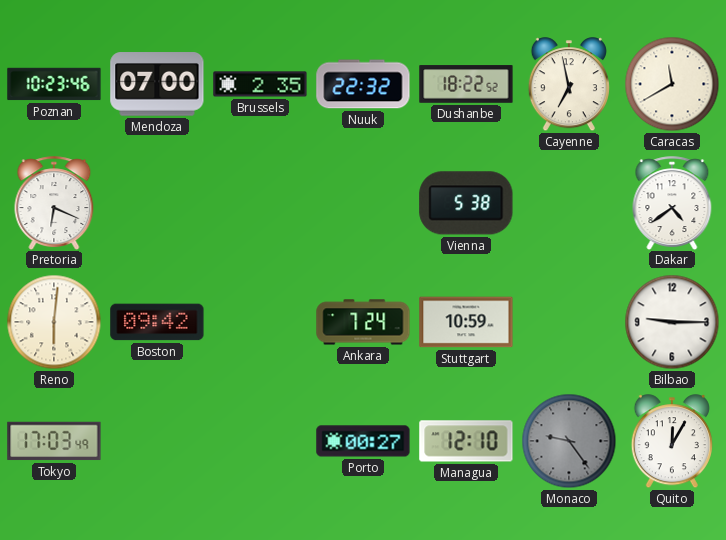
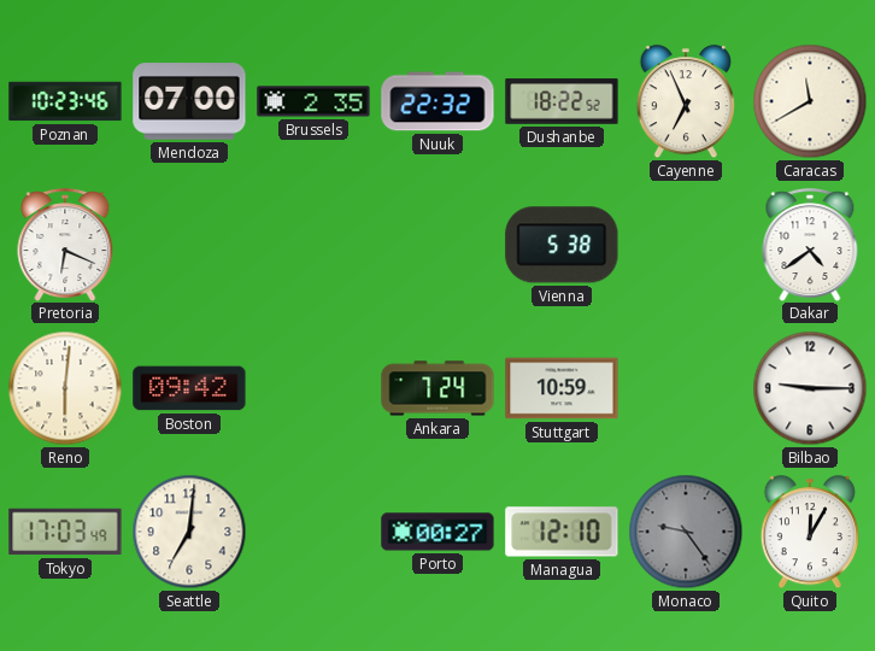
Cayenne: 6:58 -> 6:56 (686, 102)
Seattle: none -> 7:01 (189, 532)
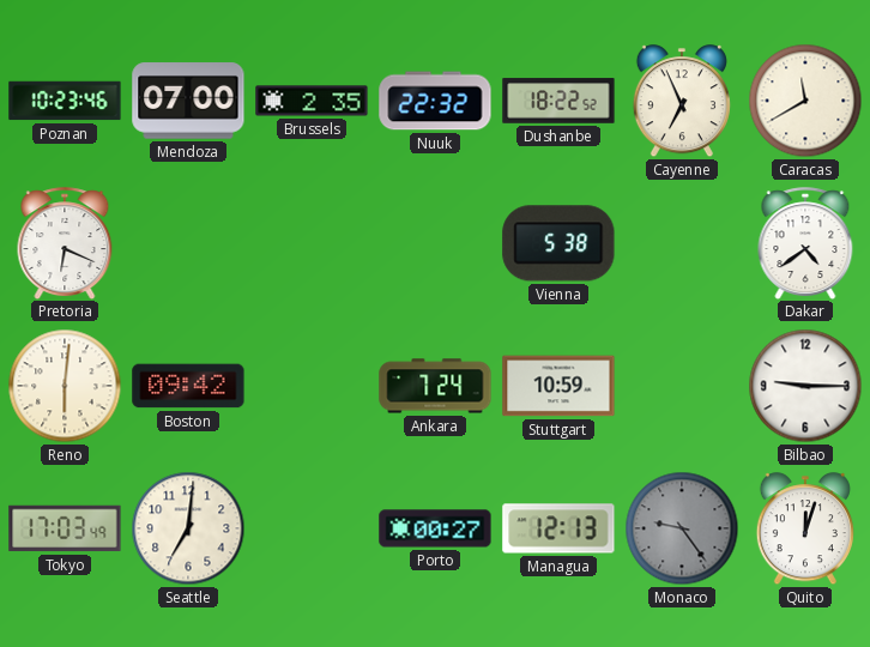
Managua: 12:10 -> 12:13 (558, 528)
Quito: 12:05 -> 12:03 (805, 530)
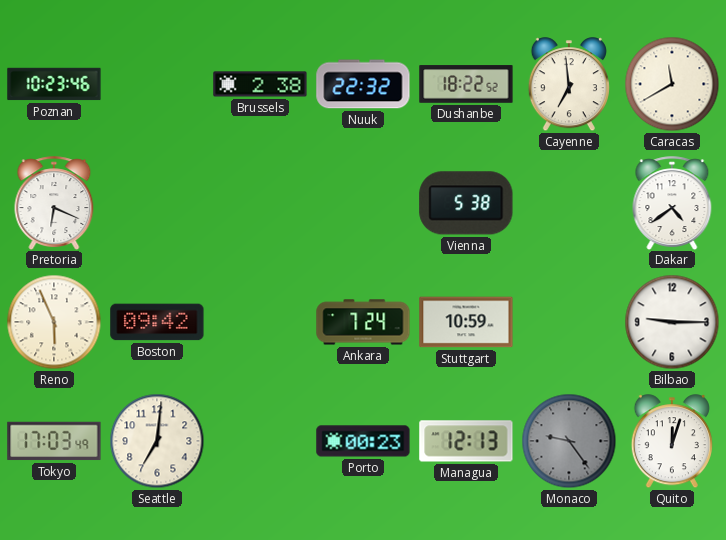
Mendoza: 07:00 -> none (188, 101)
Brussels: 2:35 -> 2:38 (260, 84)
Cayenne: 6:56 -> 6:59 (569, 85)
Reno: 6:01 -> 5:56 (54, 322)
Porto: 00:27 -> 00:23 (363, 441)
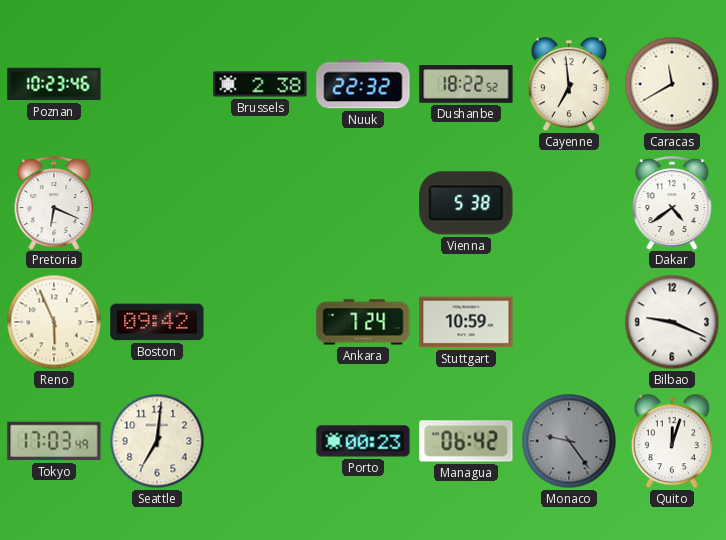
Bilbao: 9:15 -> 9:19 (672, 322)
Managua: 12:13 -> 06:42 (466, 441)
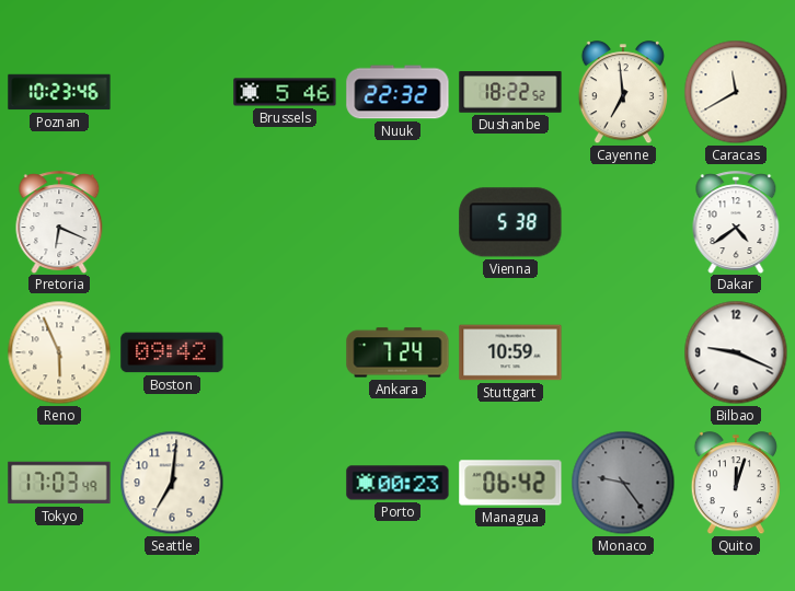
Brussels: 2:38 -> 5:46 (285, 92)
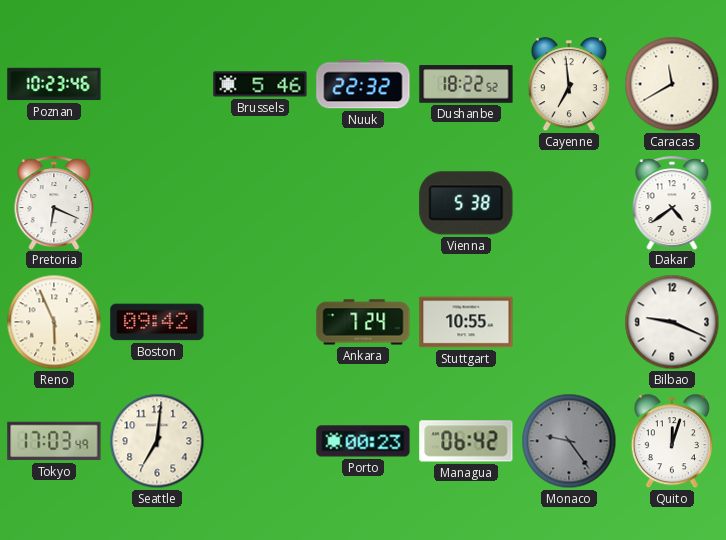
Stuttgart: 10:59 -> 10:55 (466, 322)
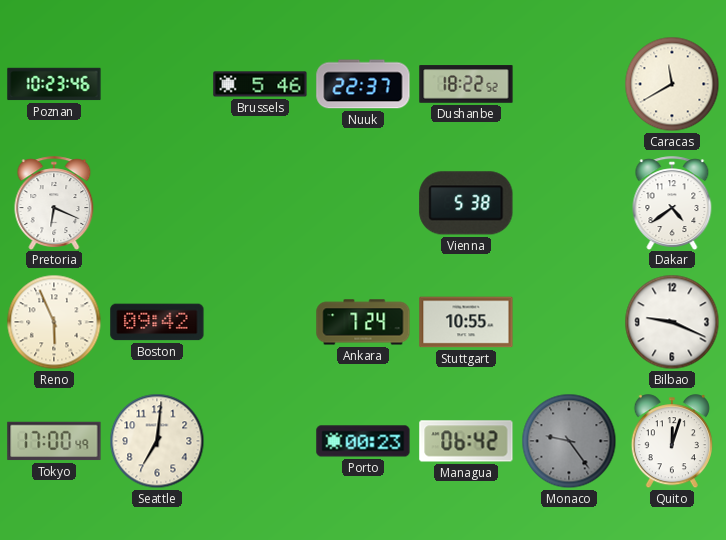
Nuuk: 22:32 -> 22:37 (363, 84)
Cayenne: 6:59 -> none (569, 85)
Tokyo: 17:03 -> 17:00 (54, 441)
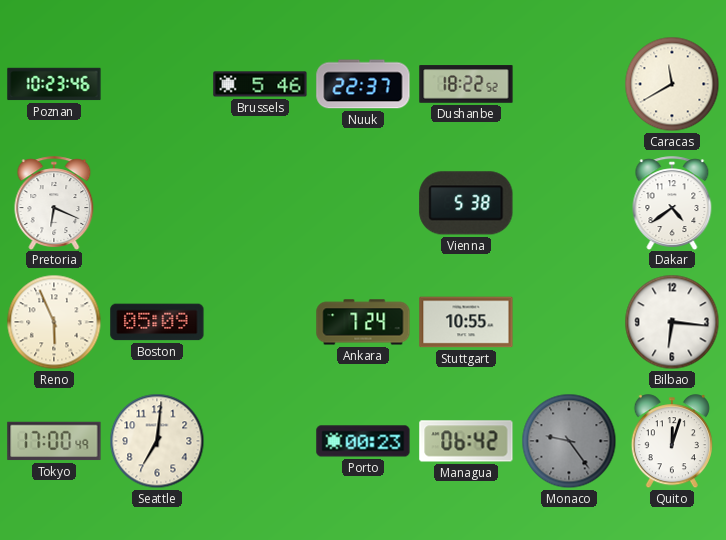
Boston: 09:42 -> 05:09 (157, 322)
Bilbao: 9:19 -> 6:16 (672, 322)
